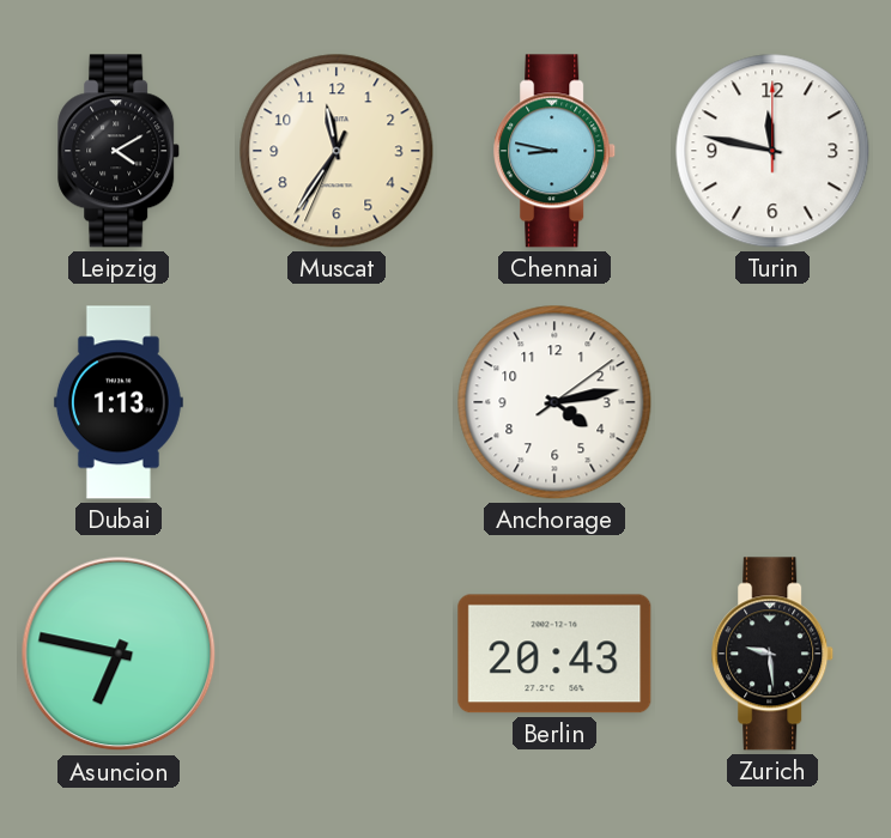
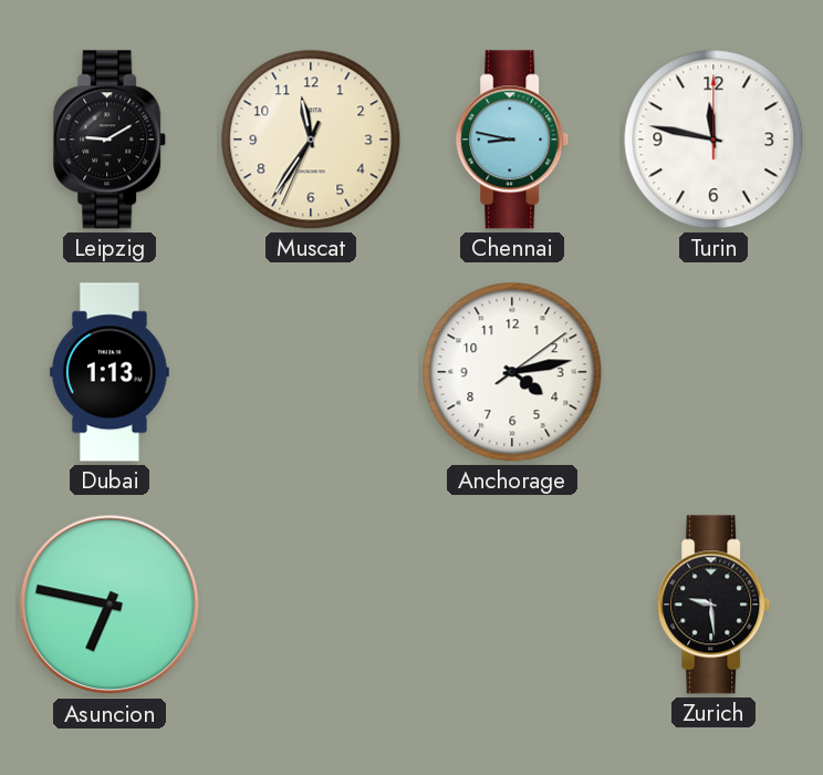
Leipzig: 4:10 -> 9:10 (111, 139)
Berlin: 20:43 -> none (554, 654)
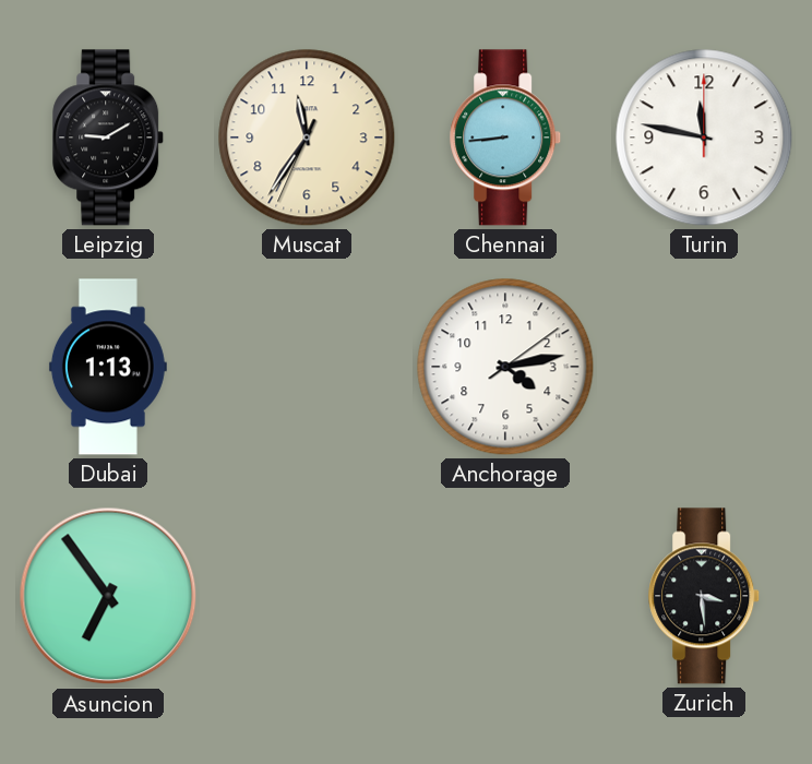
Chennai: 8:47 -> 8:44 (506, 138)
Asuncion: 6:47 -> 6:54 (108, 596)
Zurich: 9:29 -> 3:29 (705, 596)
